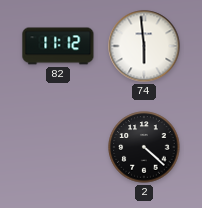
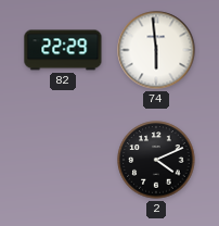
82: 11:12 -> 22:29 (63, 50)
2: 4:22 -> 4:11 (156, 160)
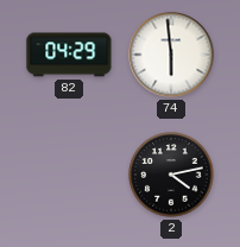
82: 22:29 -> 04:29 (69, 55)
2: 4:11 -> 4:13 (171, 175)
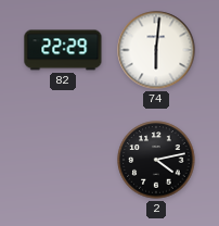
82: 04:29 -> 22:29 (63, 50)
74: 5:59 -> 6:01 (156, 50)
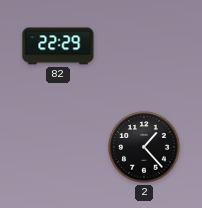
74: 6:01 -> none (156, 50)
2: 4:13 -> 1:23 (144, 147)
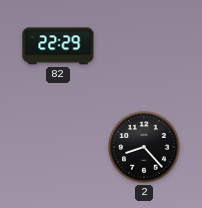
2: 1:23 -> 8:23 (144, 147)
